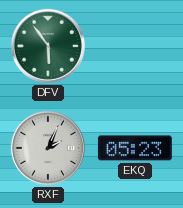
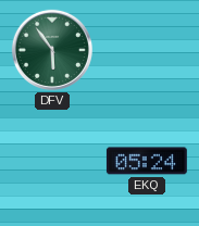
RXF: 2:04 -> none (48, 148)
EKQ: 05:23 -> 05:24 (147, 161)
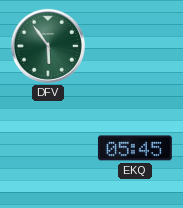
EKQ: 05:24 -> 05:45 (135, 148)
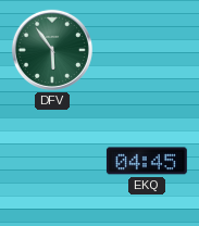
EKQ: 05:45 -> 04:45 (147, 161)
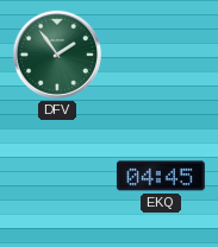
DFV: 5:54 -> 1:54 (57, 55)
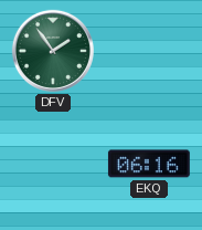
EKQ: 04:45 -> 06:16 (149, 164)
